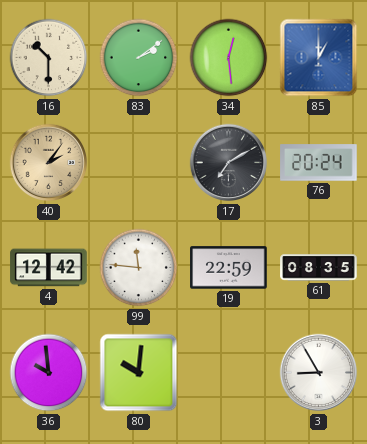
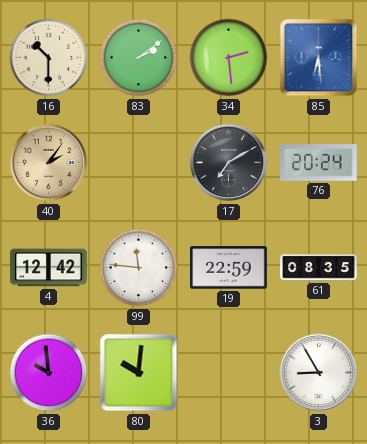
34: 12:29 -> 2:29 (229, 58)
85: 1:00 -> 6:29 (319, 58)
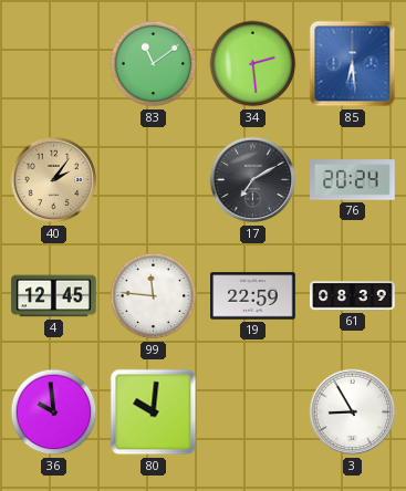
16: 10:30 -> none (49, 58)
83: 2:09 -> 11:09 (154, 64)
4: 12:42 -> 12:45 (54, 296)
61: 08:35 -> 08:39 (353, 296)
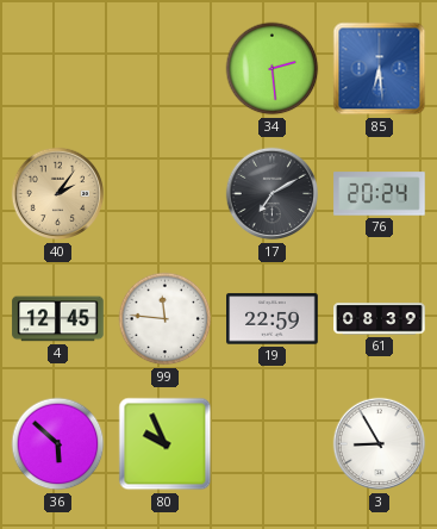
83: 11:09 -> none (154, 64)
36: 9:59 -> 5:52 (58, 444)
80: 10:01 -> 9:56 (166, 444)
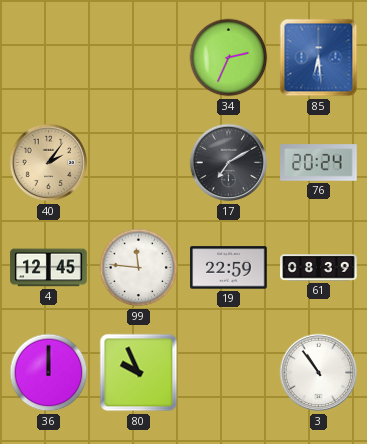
34: 2:29 -> 2:34 (229, 58)
36: 5:52 -> 12:00 (49, 373)
3: 8:55 -> 10:54 (319, 373)
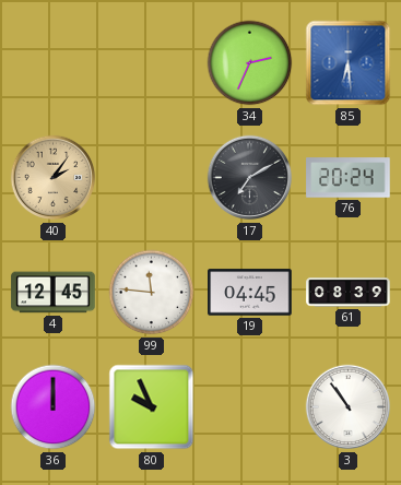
19: 22:59 -> 04:45 (250, 293)
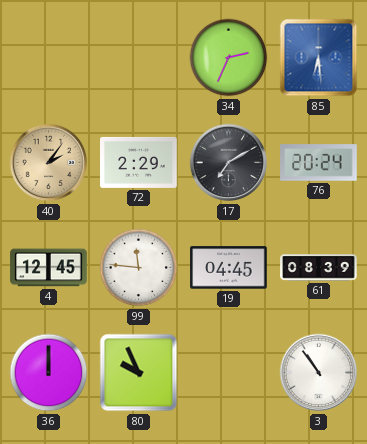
72: none -> 2:29 (139, 162)
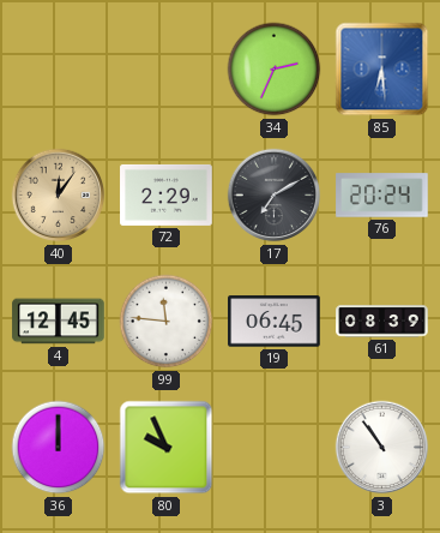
40: 2:06 -> 12:06 (59, 196)
19: 04:45 -> 06:45 (275, 322)
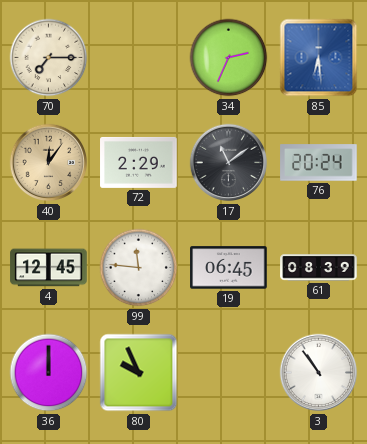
70: none -> 7:15 (49, 58)
17: 7:10 -> 11:09 (229, 163)
